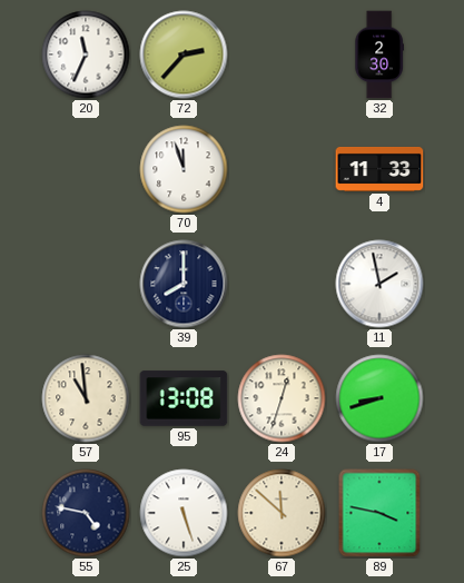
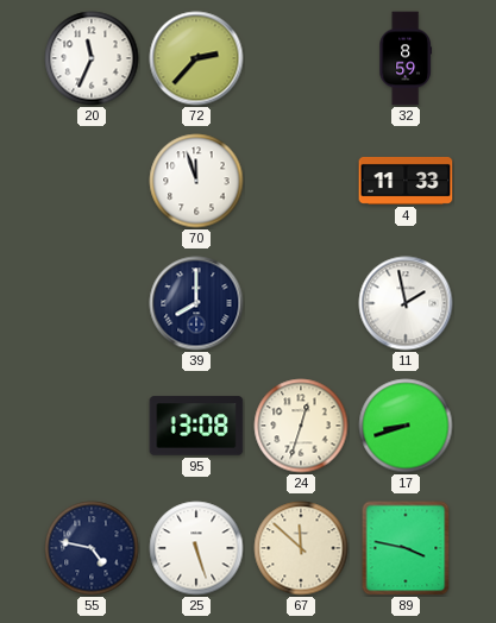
32: 2:30 -> 8:59 (406, 58)
57: 10:59 -> none (86, 398)
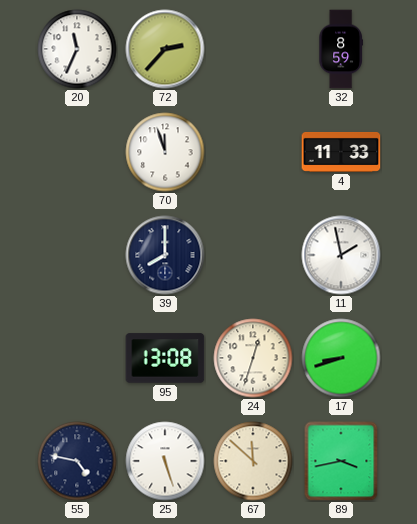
89: 3:47 -> 3:43 (341, 461)
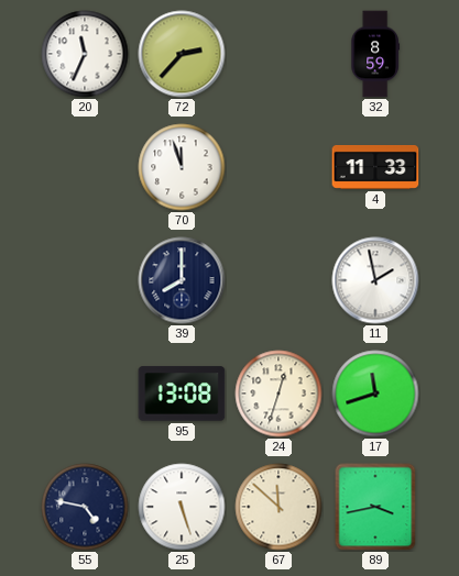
17: 8:42 -> 11:42 (375, 394)
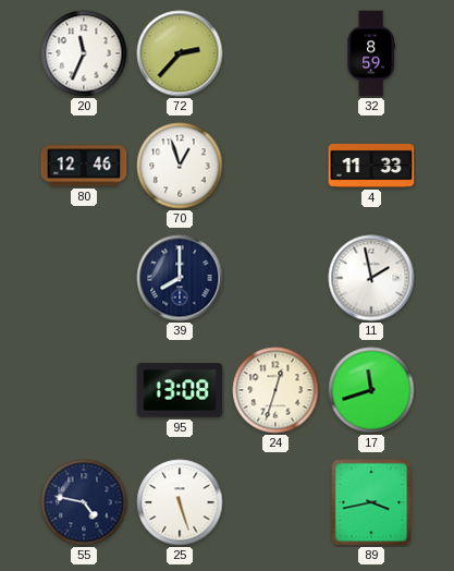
80: none -> 12:46 (84, 166)
70: 11:57 -> 12:57 (180, 166)
67: 11:52 -> none (278, 507)
